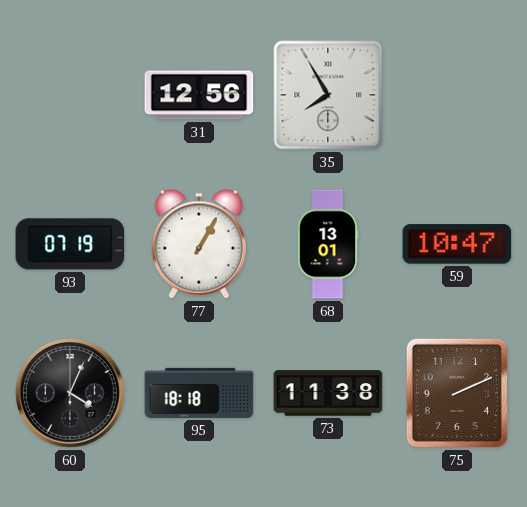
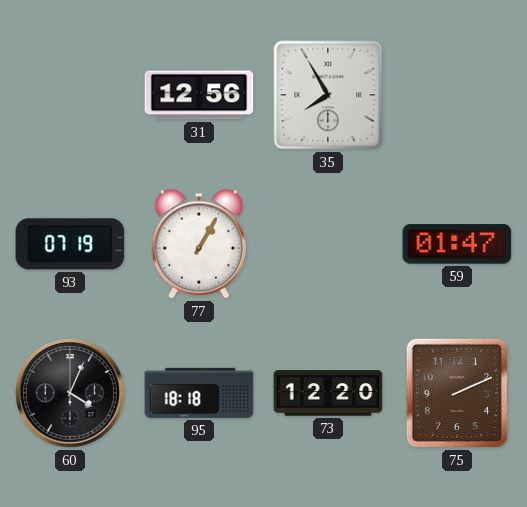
68: 13:01 -> none (328, 244)
59: 10:47 -> 01:47 (457, 244)
73: 11:38 -> 12:20 (328, 393)
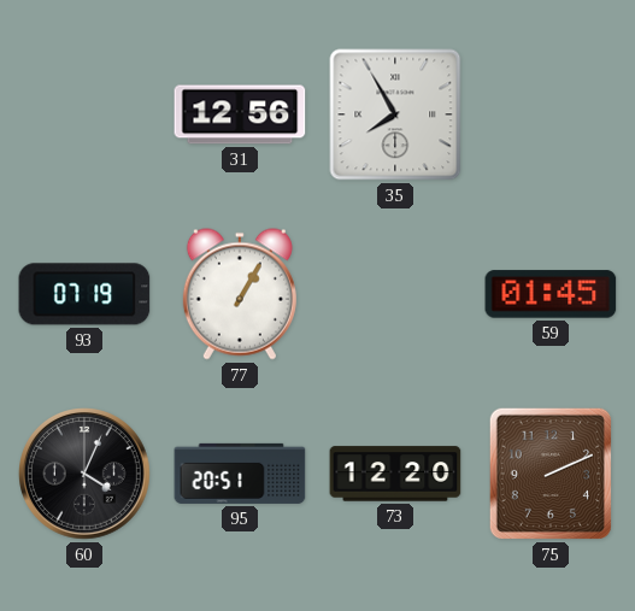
59: 01:47 -> 01:45 (551, 294)
95: 18:18 -> 20:51 (240, 474)
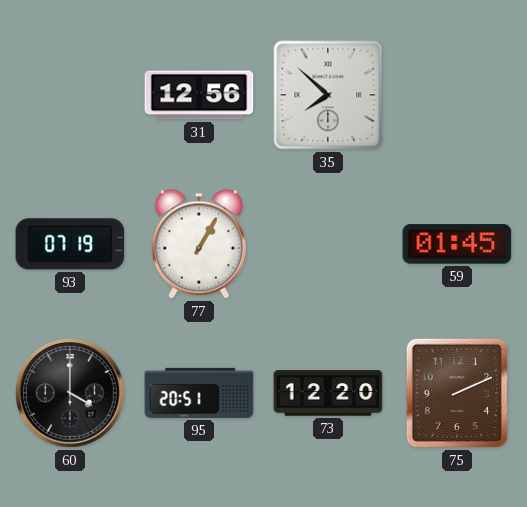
35: 7:55 -> 7:52 (328, 95)
60: 4:04 -> 4:00 (71, 394)
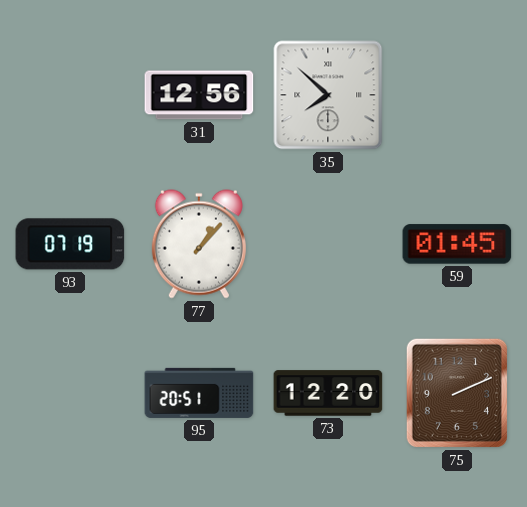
77: 1:05 -> 1:07 (199, 244)
60: 4:00 -> none (71, 394)
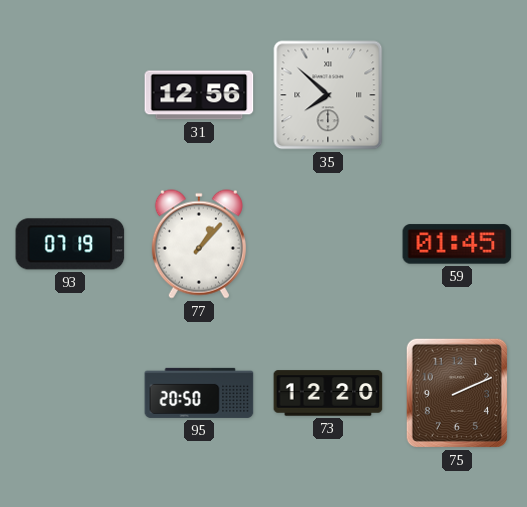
95: 20:51 -> 20:50 (199, 393)
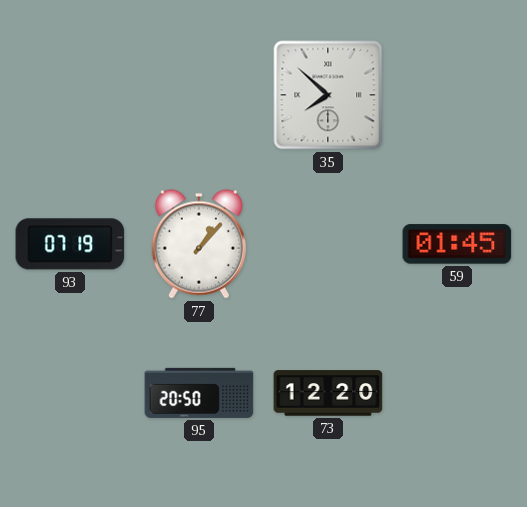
31: 12:56 -> none (199, 95)
75: 2:11 -> none (457, 393)
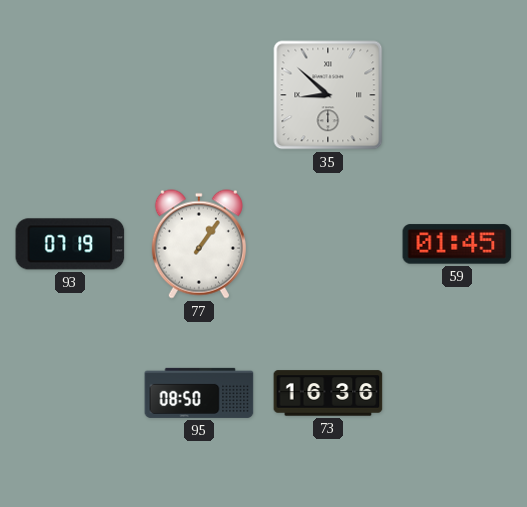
35: 7:52 -> 8:52 (328, 95)
77: 1:07 -> 1:06 (199, 244)
95: 20:50 -> 08:50 (199, 393)
73: 12:20 -> 16:36 (328, 393)
